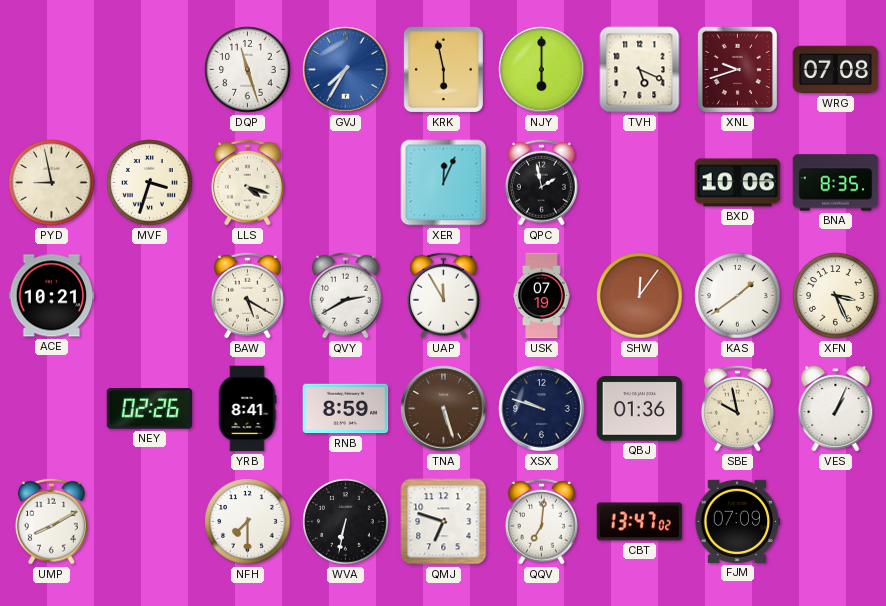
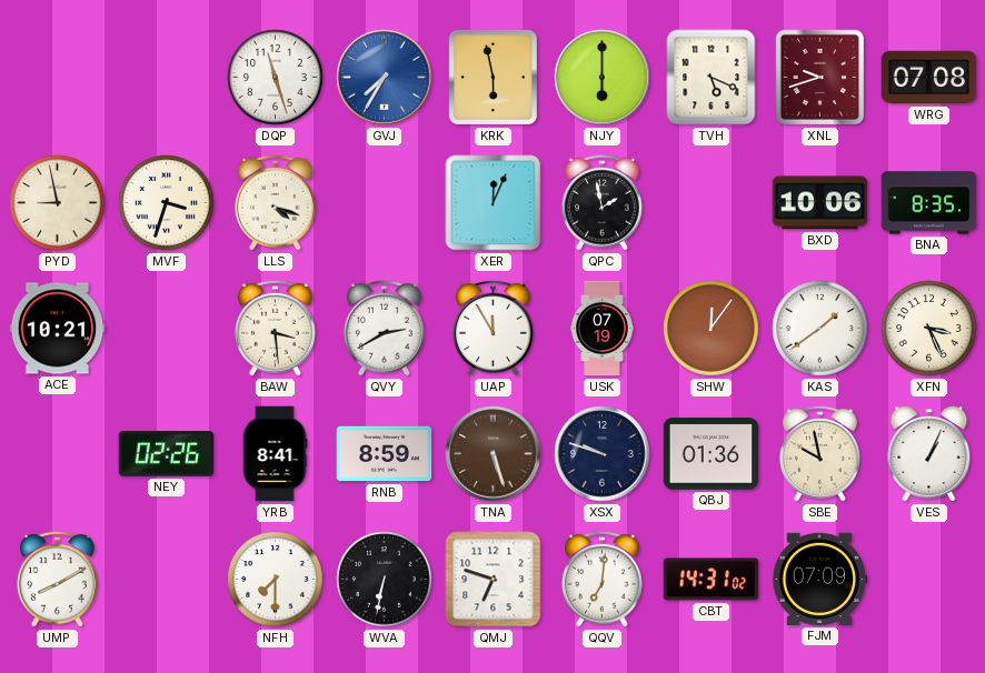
BAW: 5:20 -> 3:29 (276, 328)
CBT: 13:47 -> 14:31 (712, 580)
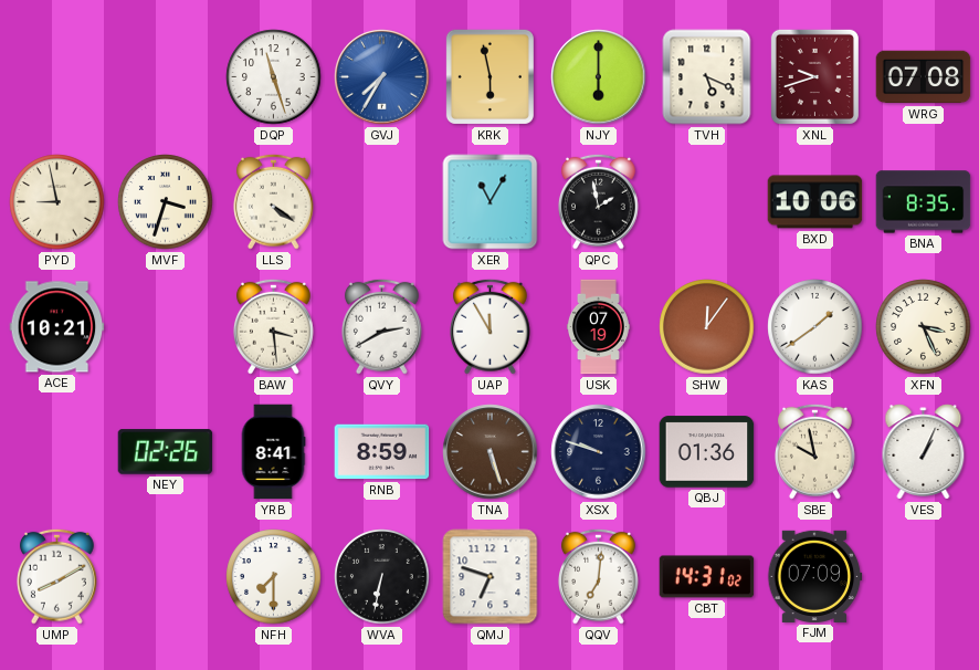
LLS: 4:18 -> 4:21 (274, 201)
XER: 12:04 -> 11:05 (491, 202)
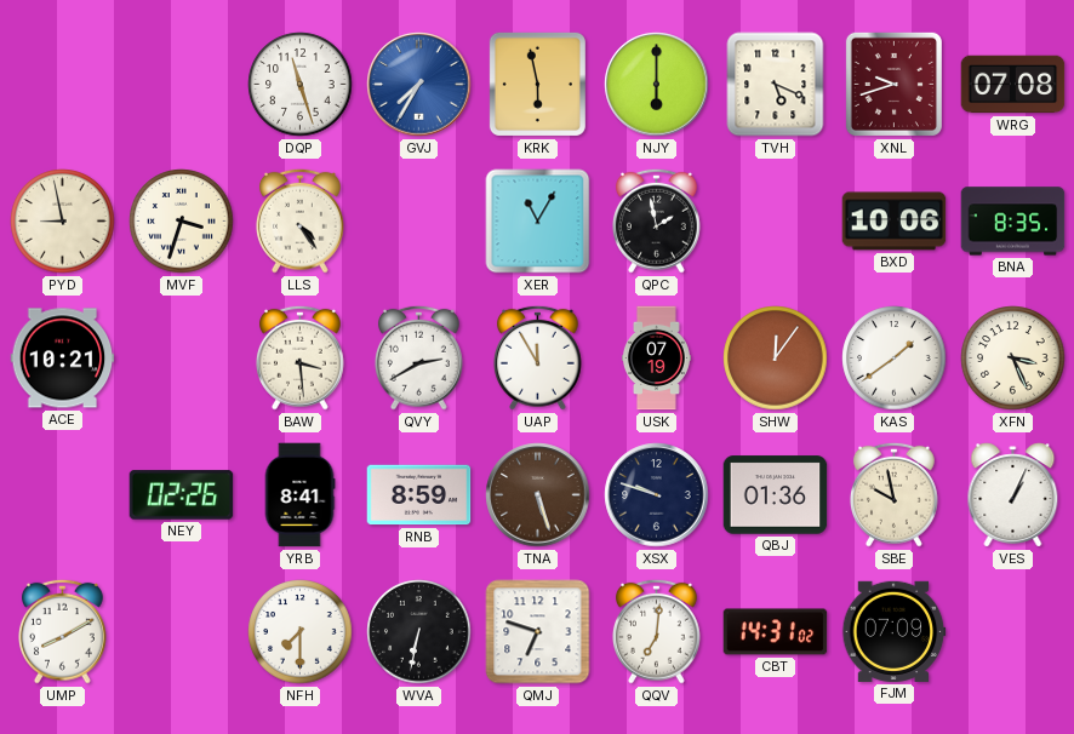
LLS: 4:21 -> 4:24 (301, 220)
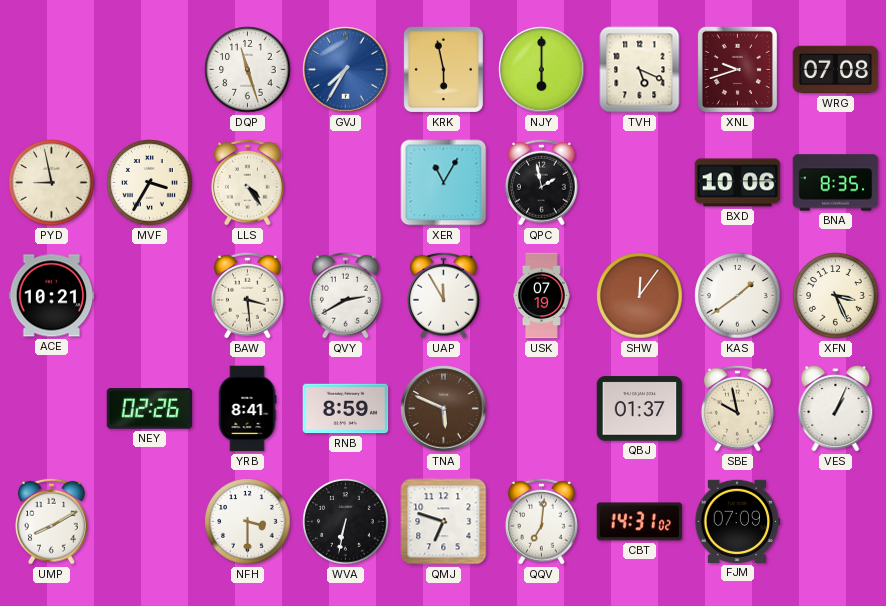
MVF: 3:33 -> 3:35 (150, 183)
TNA: 5:27 -> 5:49 (444, 409)
XSX: 9:48 -> none (657, 495)
QBJ: 01:36 -> 01:37 (640, 409)
NFH: 7:30 -> 3:30 (248, 522)
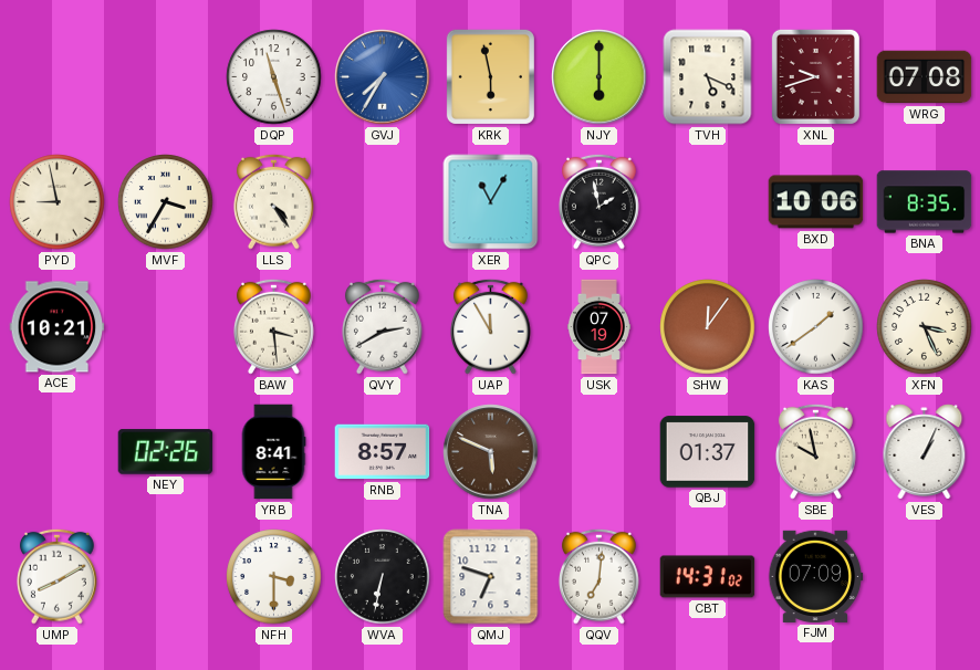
RNB: 8:59 -> 8:57 (383, 452)
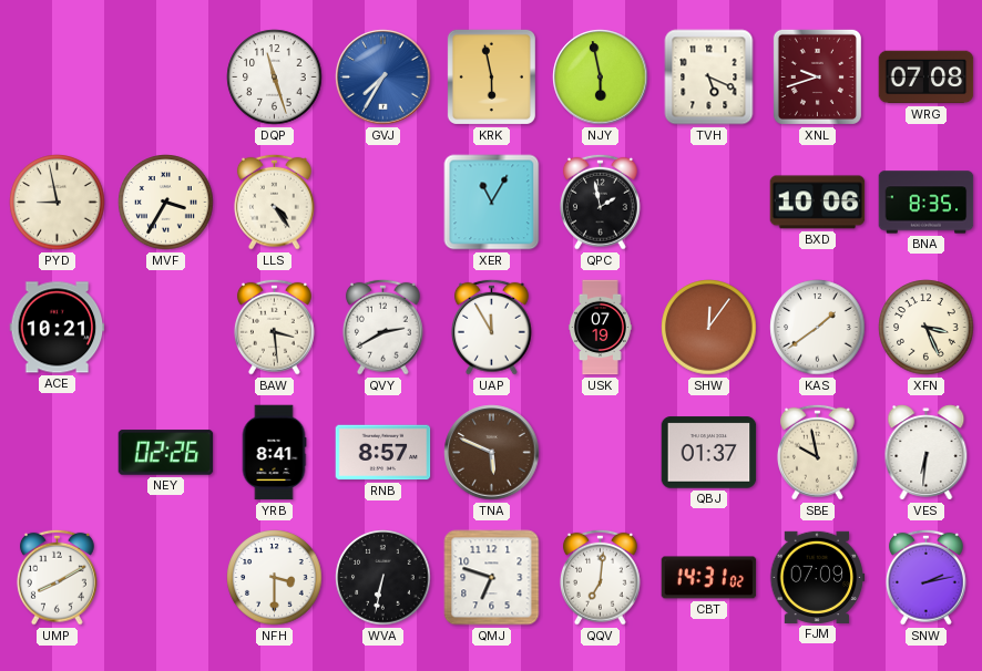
NJY: 6:00 -> 5:58 (601, 78)
VES: 1:04 -> 6:31 (927, 453)
SNW: none -> 2:13 (927, 577)
